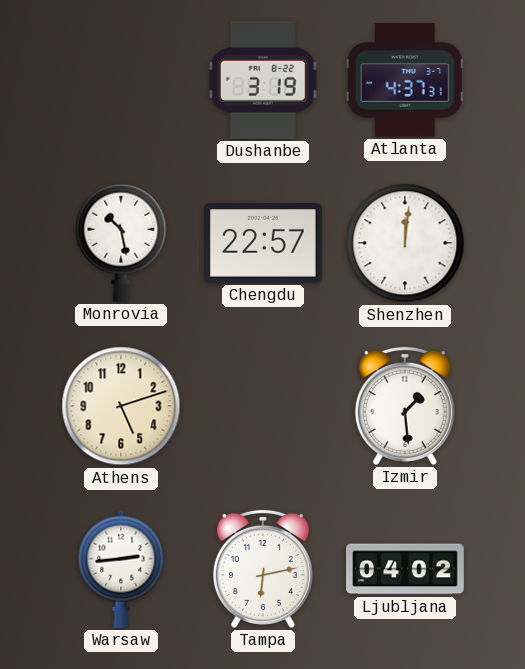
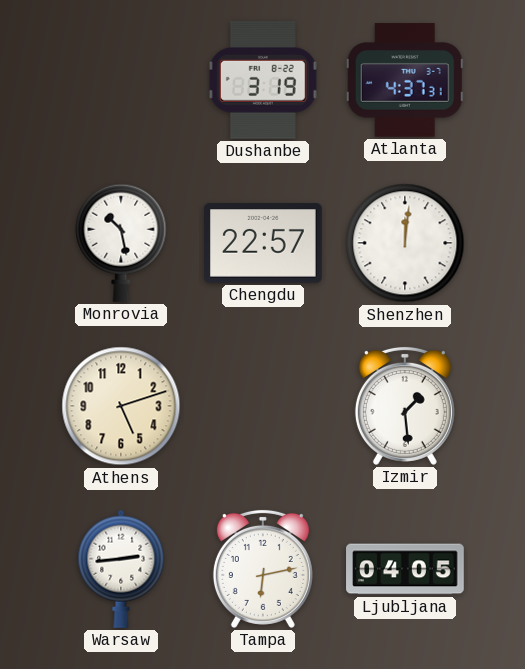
Ljubljana: 04:02 -> 04:05 (405, 569)
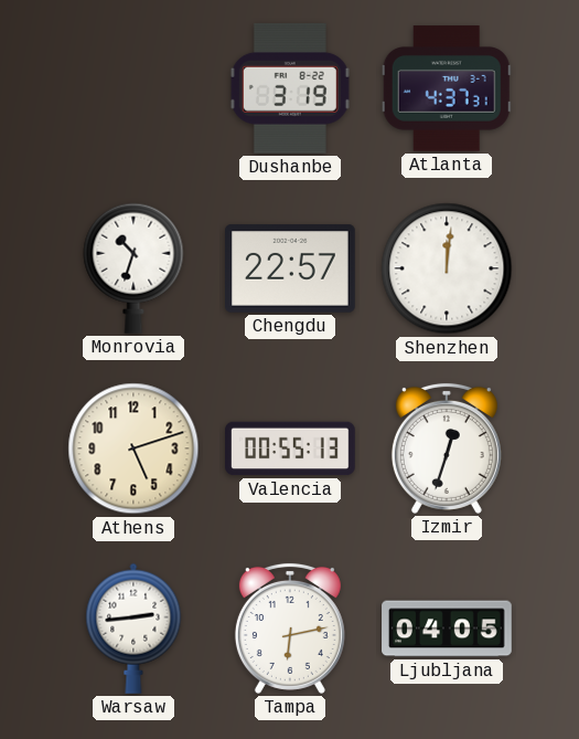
Monrovia: 10:28 -> 10:33 (133, 268)
Valencia: none -> 00:55 (290, 448)
Izmir: 1:29 -> 12:33 (447, 448)
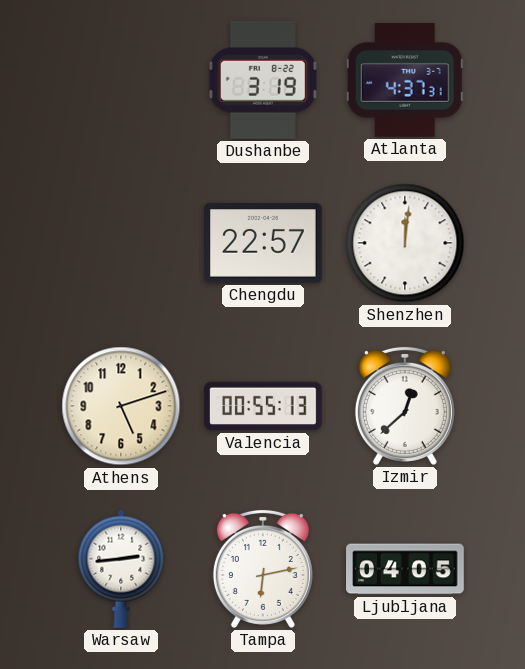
Monrovia: 10:33 -> none (133, 268)
Izmir: 12:33 -> 12:38 (405, 406)
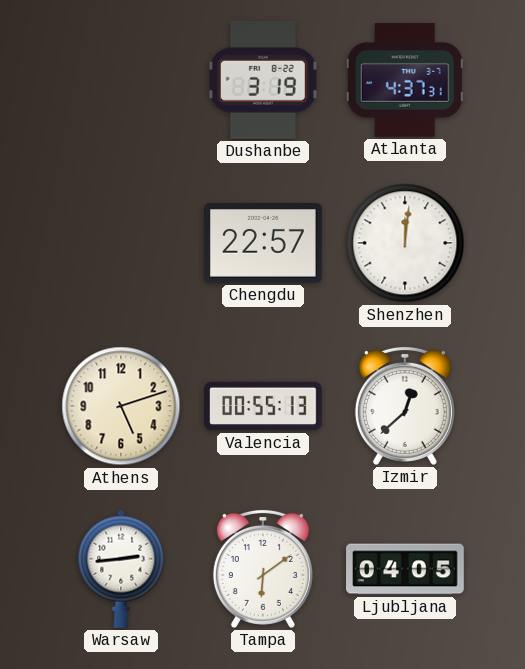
Tampa: 6:13 -> 6:09 (263, 569)
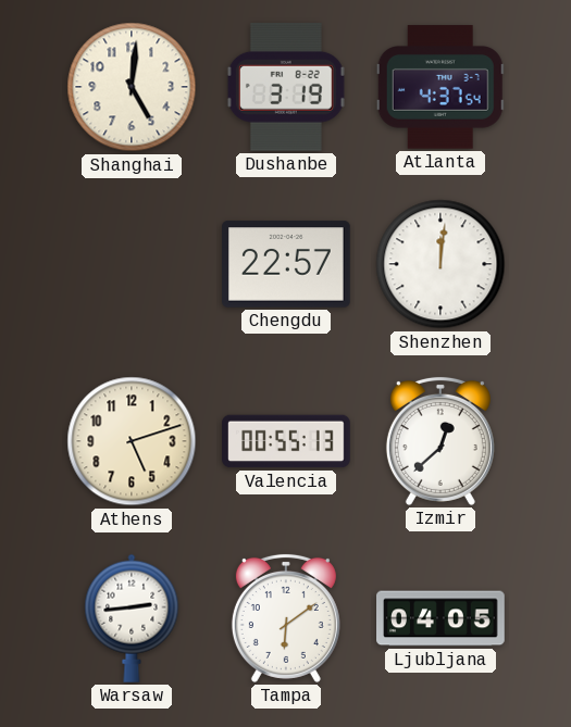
Shanghai: none -> 5:01 (132, 87)
Atlanta: 4:37:31 -> 4:37:54 (440, 87)
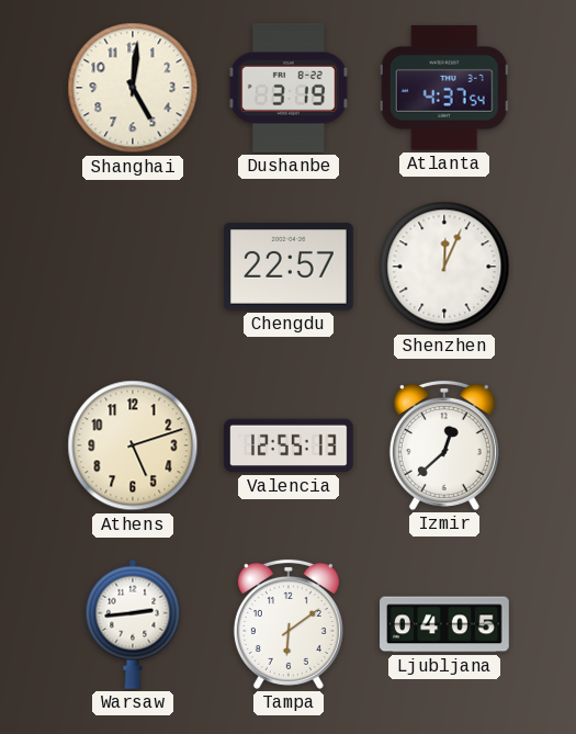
Shenzhen: 12:01 -> 12:04 (444, 267)
Valencia: 00:55 -> 12:55 (289, 445)
